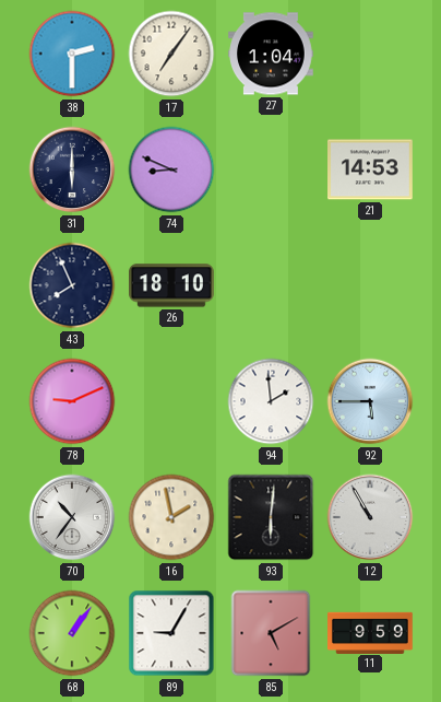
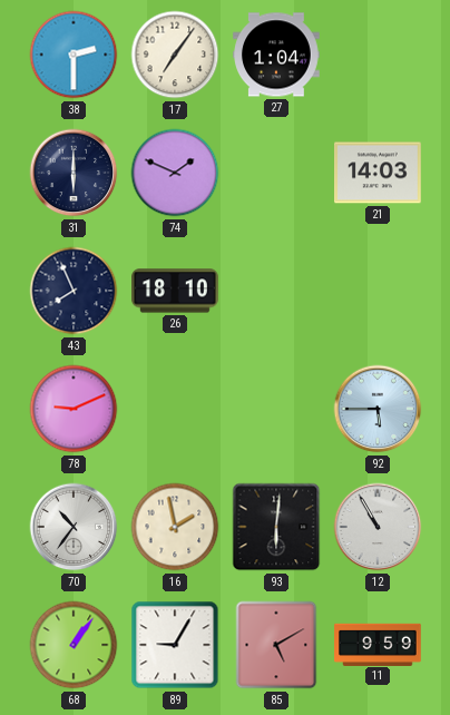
74: 8:49 -> 1:49 (175, 173)
21: 14:53 -> 14:03 (379, 173)
94: 1:59 -> none (271, 401)
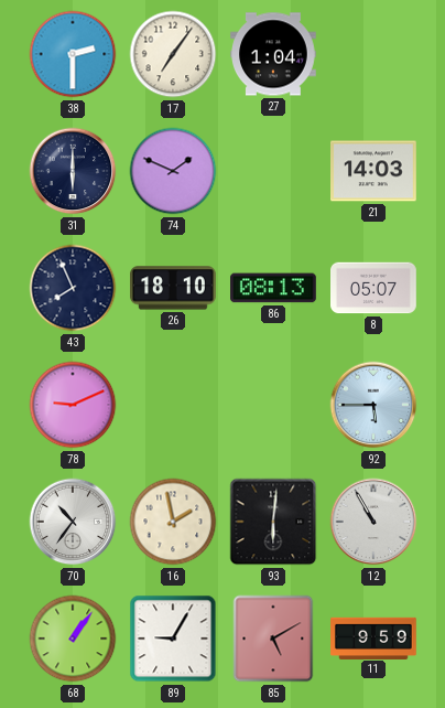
86: none -> 08:13 (274, 288)
8: none -> 05:07 (373, 288)
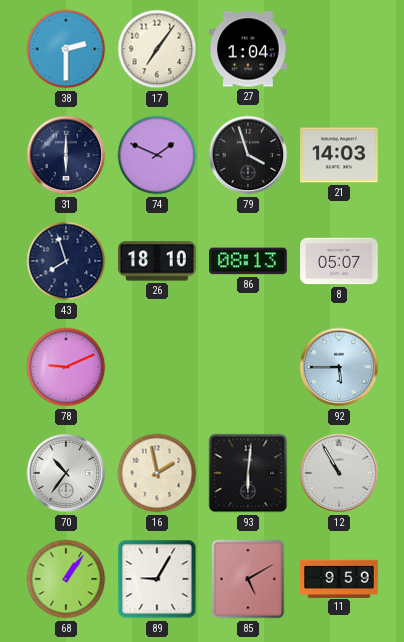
79: none -> 3:57 (248, 155)
43: 7:56 -> 7:57 (66, 261)
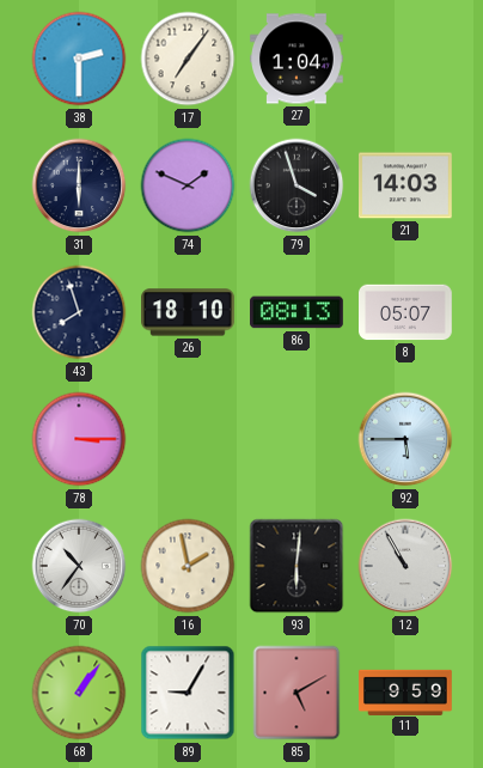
78: 9:11 -> 3:15 (79, 439)
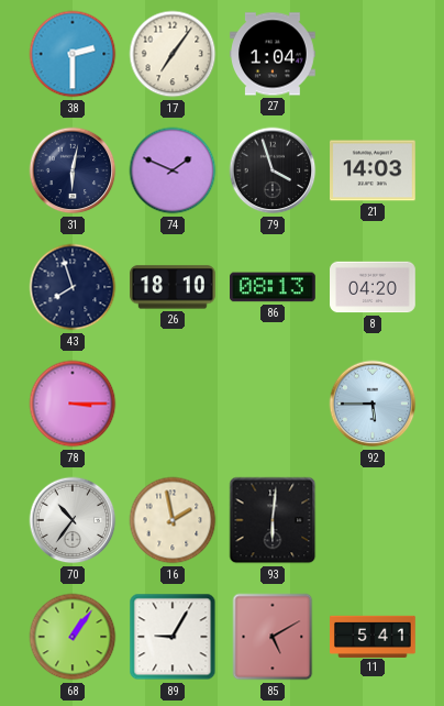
31: 6:00 -> 6:02 (73, 170)
8: 05:07 -> 04:20 (373, 287)
12: 10:55 -> none (405, 566)
11: 9:59 -> 5:41 (373, 636)
